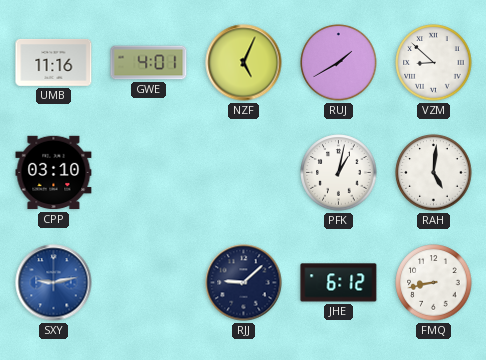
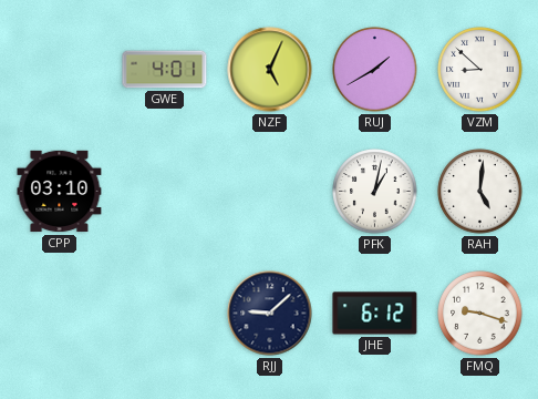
UMB: 11:16 -> none (54, 62)
SXY: 9:13 -> none (54, 283)
FMQ: 8:43 -> 9:18 (480, 314)
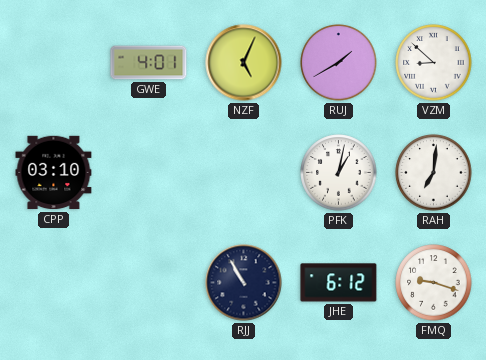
RAH: 5:01 -> 7:01 (434, 173)
RJJ: 9:08 -> 10:55 (244, 283)
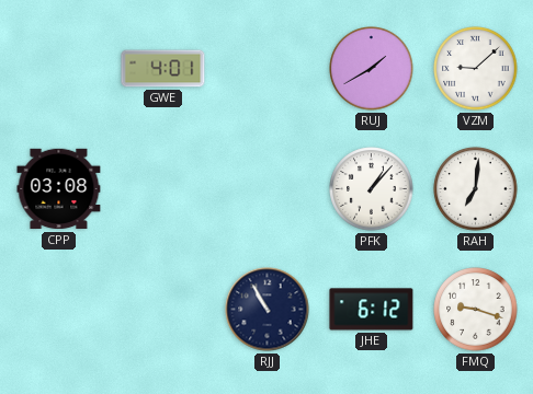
NZF: 5:04 -> none (244, 63)
VZM: 8:52 -> 9:08 (476, 69)
CPP: 03:10 -> 03:08 (59, 189)
PFK: 1:02 -> 1:07 (372, 189)
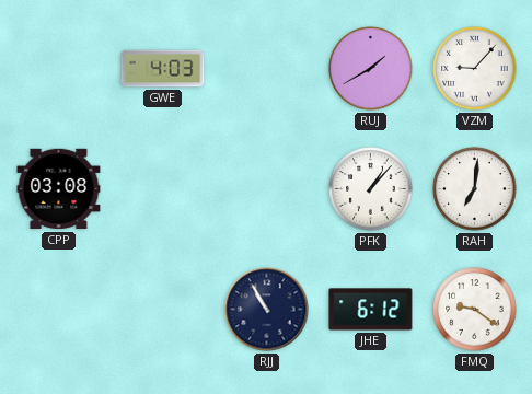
GWE: 4:01 -> 4:03 (163, 69)
VZM: 9:08 -> 9:07 (475, 69)
FMQ: 9:18 -> 9:21 (475, 310)
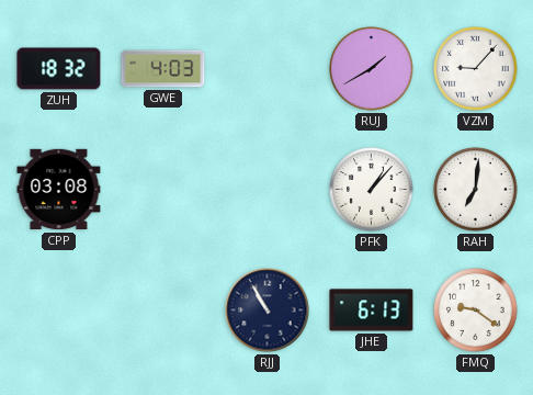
ZUH: none -> 18:32 (59, 69)
JHE: 6:12 -> 6:13 (372, 311)
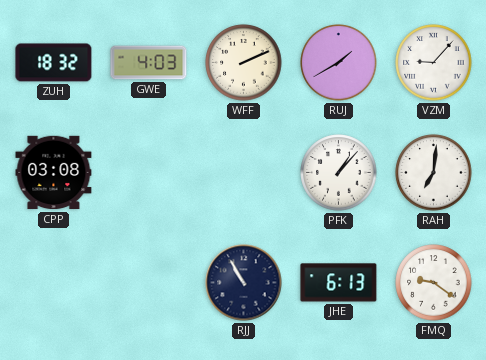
WFF: none -> 2:11 (244, 63)
